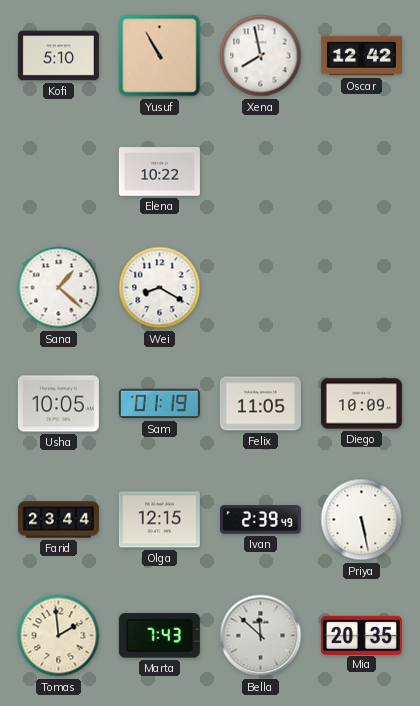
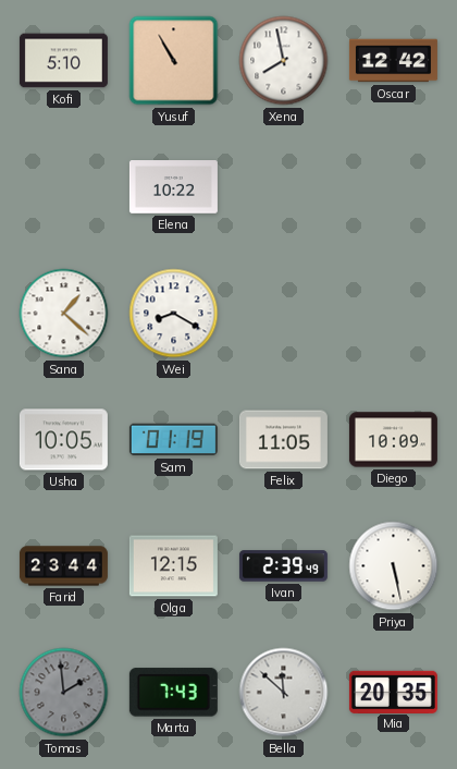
Tomas dial: cream -> grey (64, 693)
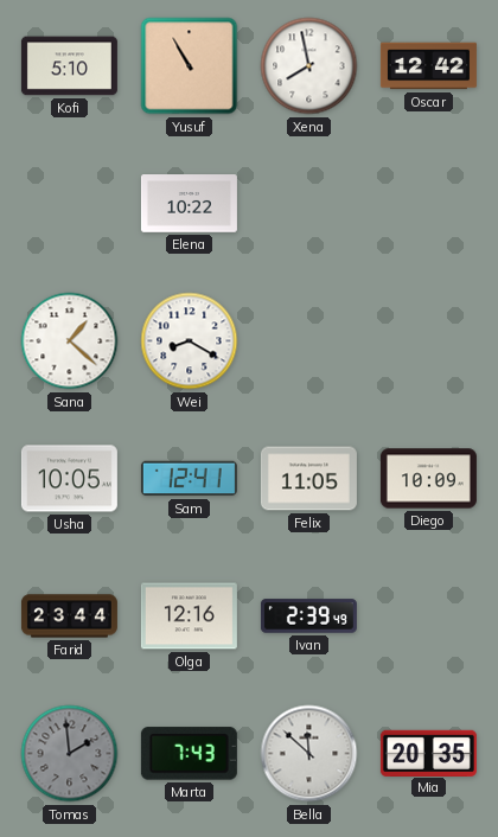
Sam: 01:19 -> 12:41 (189, 479)
Olga: 12:15 -> 12:16 (189, 616)
Priya: 5:28 -> none (394, 566)
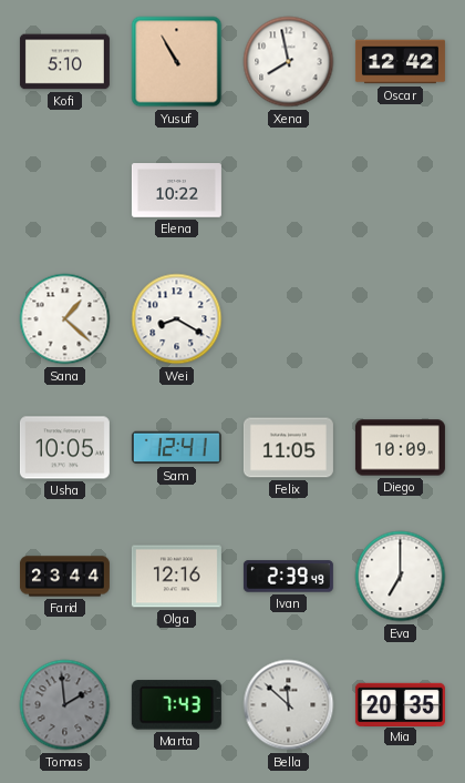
Eva: none -> 7:00 (401, 577)
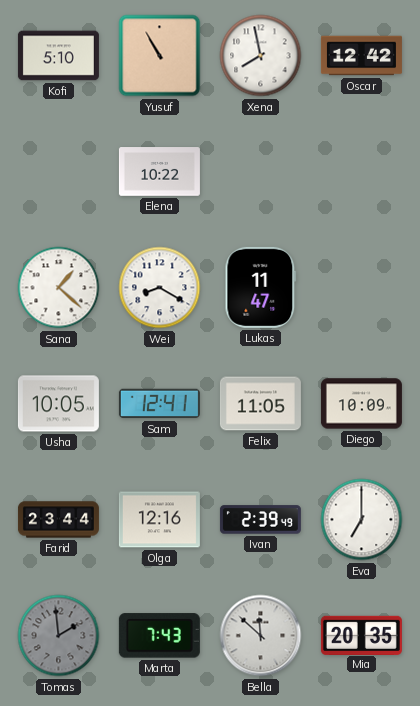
Lukas: none -> 11:47 (261, 287)
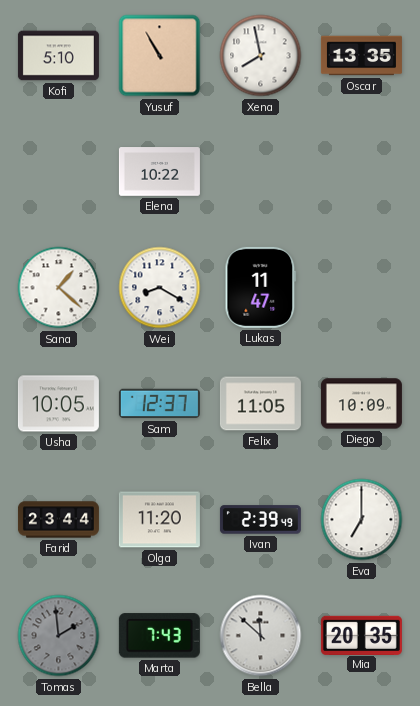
Oscar: 12:42 -> 13:35 (361, 56)
Sam: 12:41 -> 12:37 (159, 404)
Olga: 12:16 -> 11:20 (159, 520)
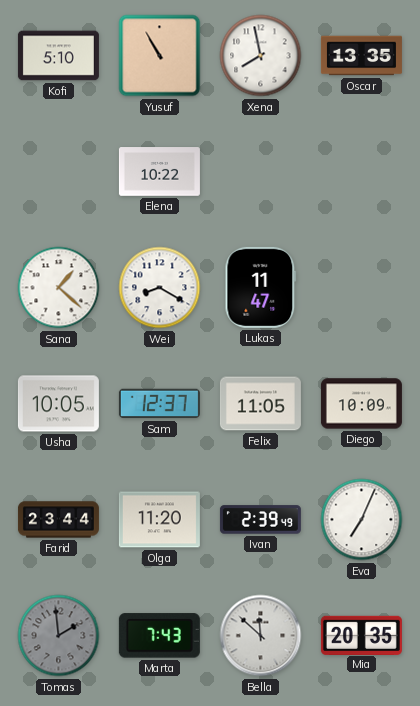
Eva: 7:00 -> 7:04 (362, 520)
